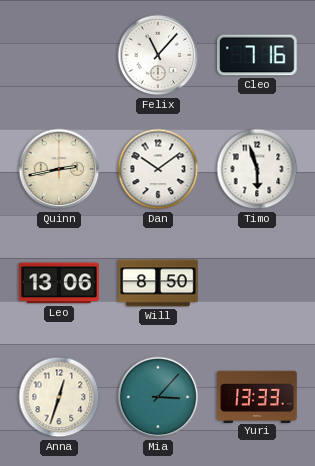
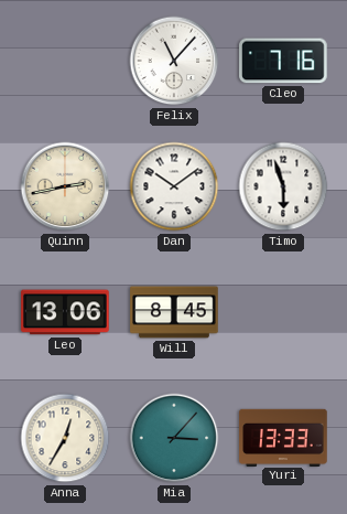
Will: 8:50 -> 8:45 (174, 312)
Anna: 12:33 -> 12:35 (65, 438)
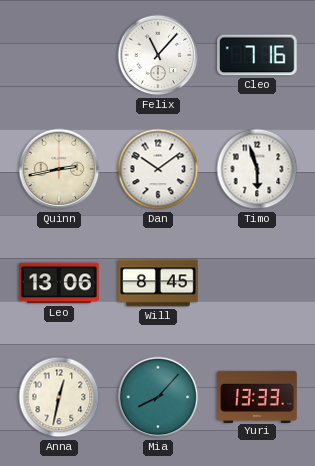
Anna: 12:35 -> 12:32 (59, 397)
Mia: 3:07 -> 8:07 (158, 397)
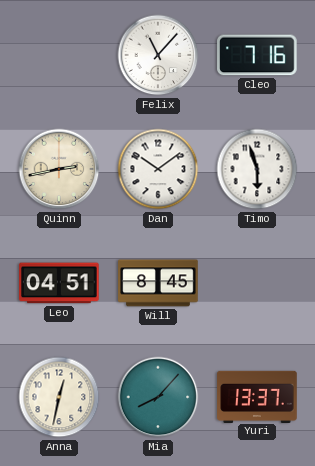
Leo: 13:06 -> 04:51 (59, 283)
Yuri: 13:33 -> 13:37 (257, 396)
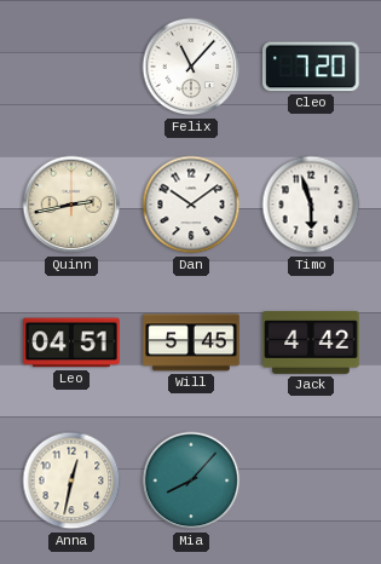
Cleo: 7:16 -> 7:20 (311, 67)
Will: 8:45 -> 5:45 (191, 343)
Jack: none -> 4:42 (311, 344)
Yuri: 13:37 -> none (257, 396)
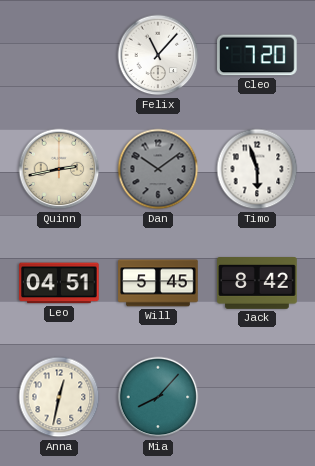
Dan dial: white -> grey (158, 169)
Jack: 4:42 -> 8:42 (257, 284)
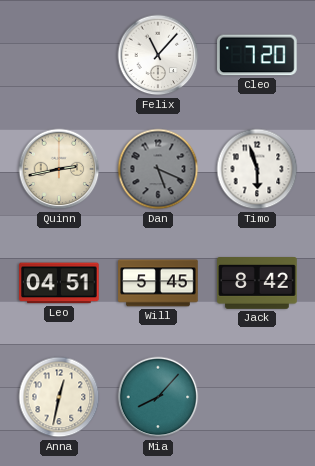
Dan: 10:09 -> 5:19 (158, 169)
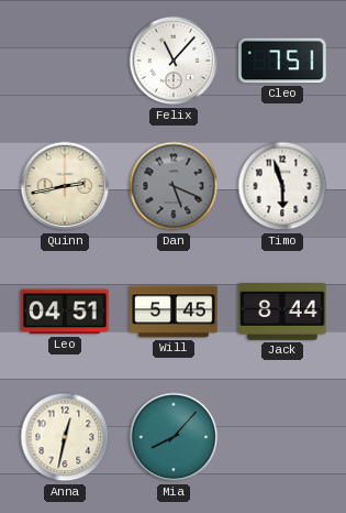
Cleo: 7:20 -> 7:51 (282, 61)
Jack: 8:42 -> 8:44 (282, 313)
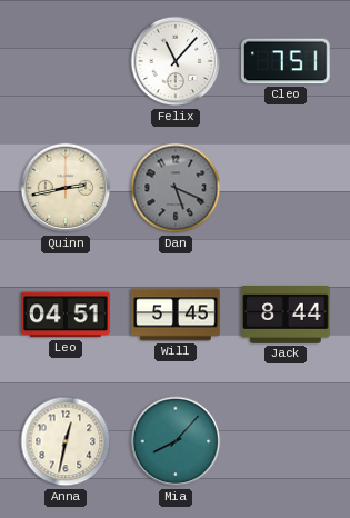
Timo: 5:57 -> none (282, 186)
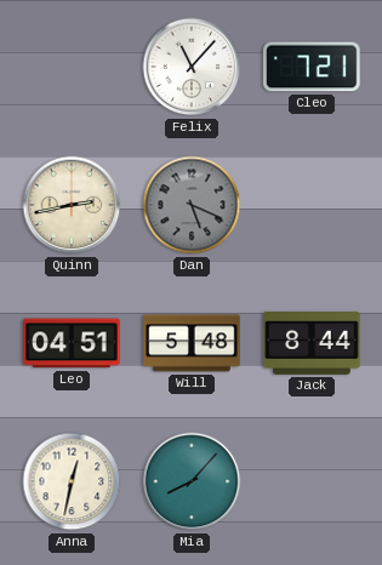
Cleo: 7:51 -> 7:21 (312, 67)
Will: 5:45 -> 5:48 (192, 343)
